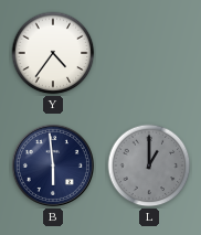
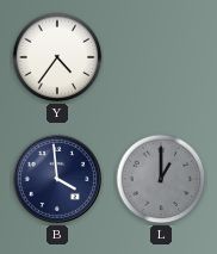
B: 5:59 -> 3:59 (57, 179)
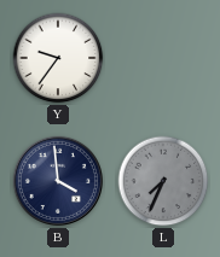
Y: 4:36 -> 9:36 (58, 58)
L: 1:00 -> 7:34 (163, 181)
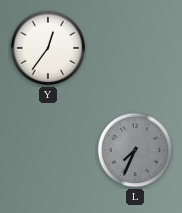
Y: 9:36 -> 12:36 (48, 48)
B: 3:59 -> none (58, 181)
